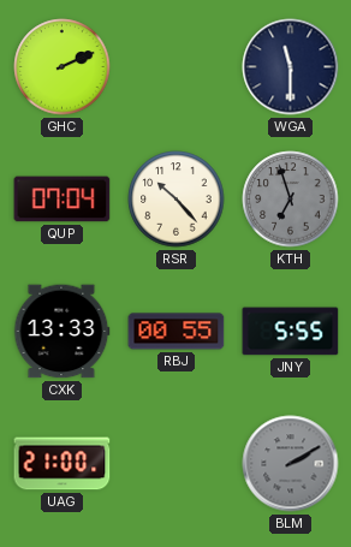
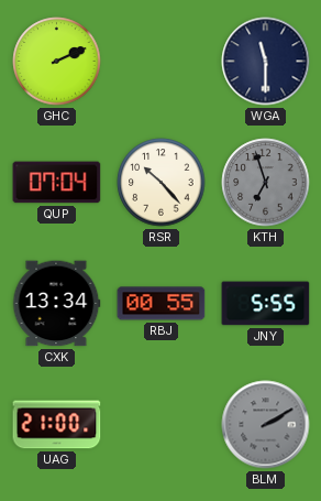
CXK: 13:33 -> 13:34 (56, 304)
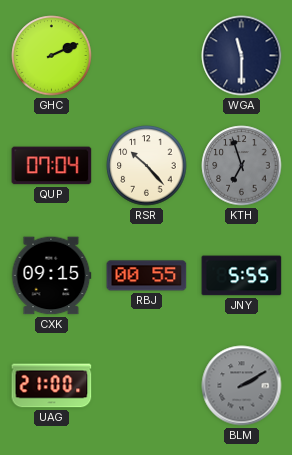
CXK: 13:34 -> 09:15 (51, 276)
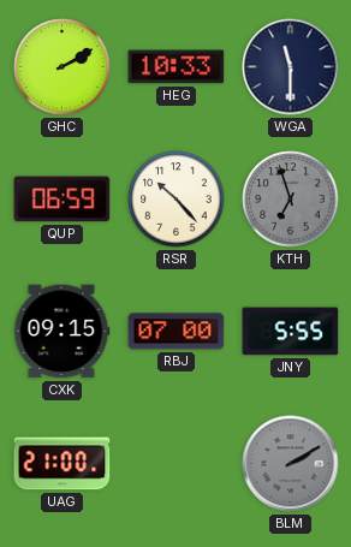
GHC: 2:11 -> 2:10 (63, 67)
HEG: none -> 10:33 (177, 67)
QUP: 07:04 -> 06:59 (63, 200)
RBJ: 00:55 -> 07:00 (177, 332)
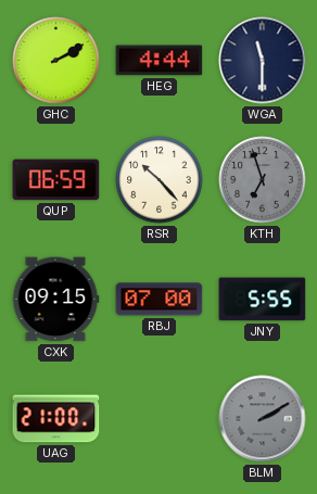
HEG: 10:33 -> 4:44 (160, 61)
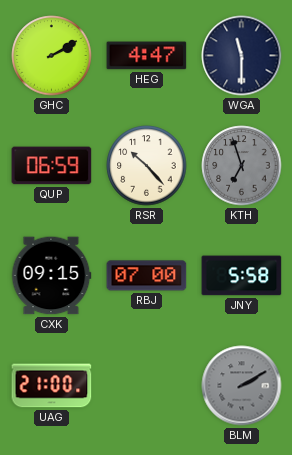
HEG: 4:44 -> 4:47 (147, 56)
JNY: 5:55 -> 5:58 (242, 276)
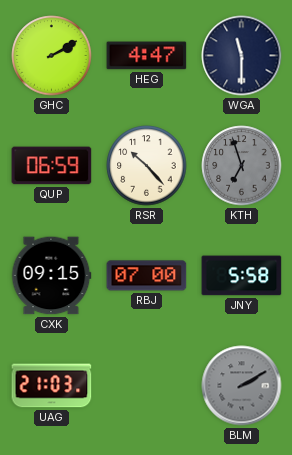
UAG: 21:00 -> 21:03 (52, 386)
